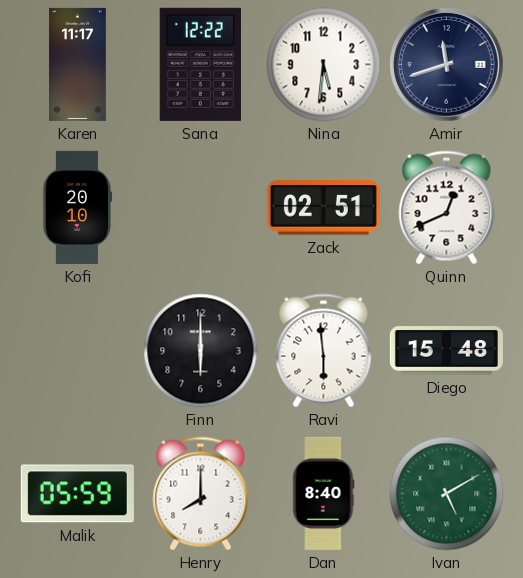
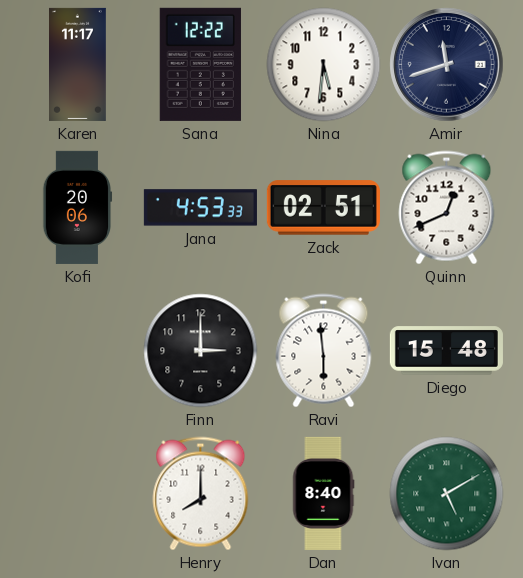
Kofi: 20:10 -> 20:06 (77, 207)
Jana: none -> 4:53 (200, 208)
Finn: 6:00 -> 3:00 (201, 351)
Malik: 05:59 -> none (77, 494)
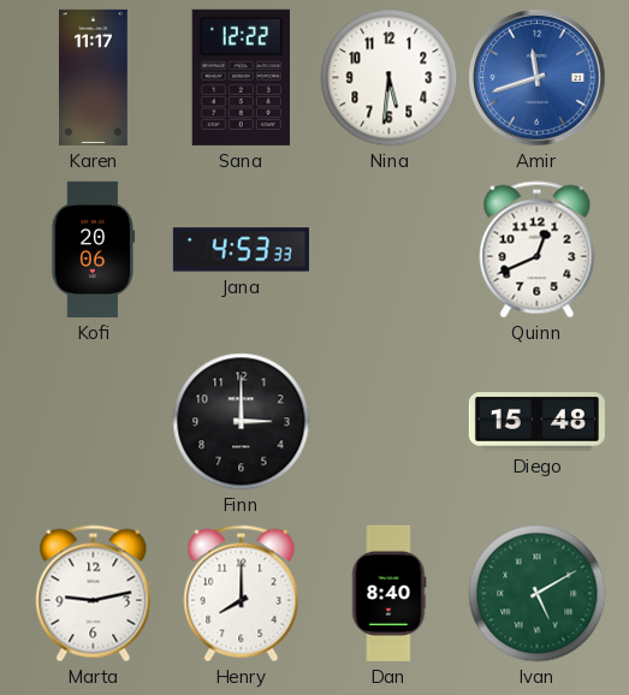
Amir dial: navy -> blue (538, 78)
Zack: 02:51 -> none (323, 208)
Ravi: 5:59 -> none (324, 351)
Marta: none -> 9:13 (94, 594)
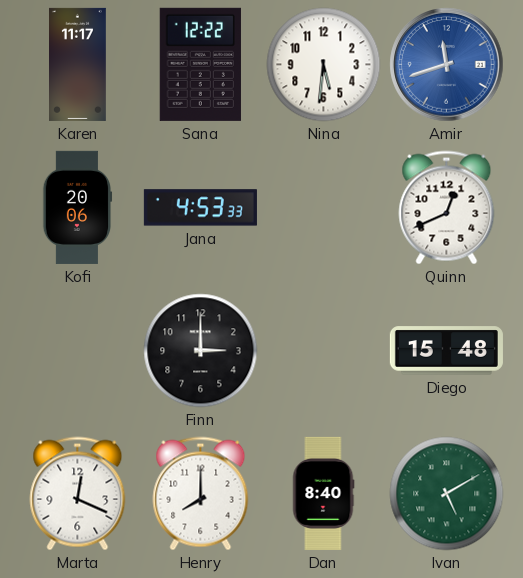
Marta: 9:13 -> 12:19 (78, 494)
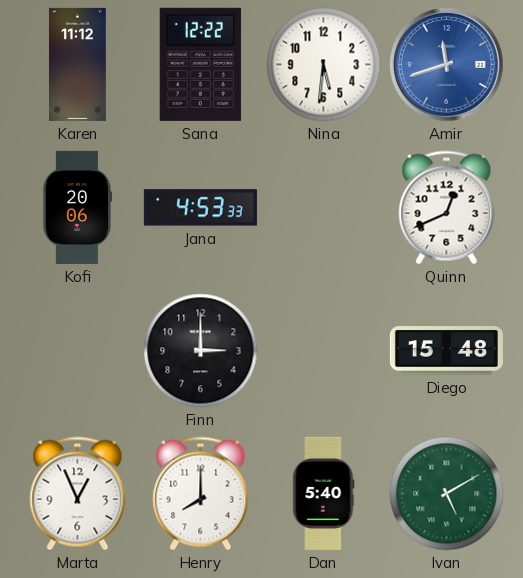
Karen: 11:17 -> 11:12 (78, 64)
Marta: 12:19 -> 12:56 (78, 494)
Dan: 8:40 -> 5:40 (323, 493)
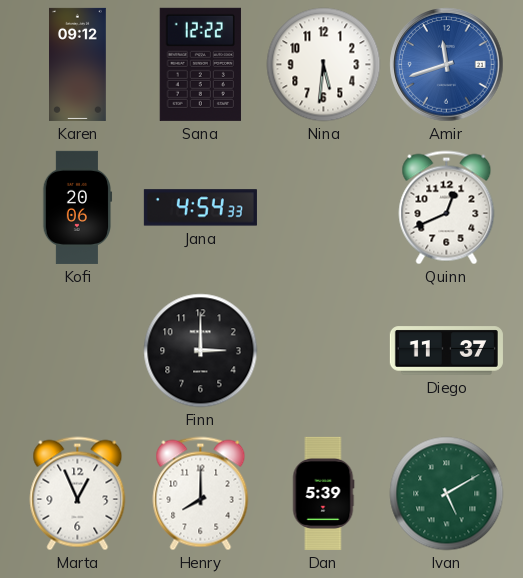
Karen: 11:12 -> 09:12 (78, 64)
Jana: 4:53 -> 4:54 (200, 208)
Diego: 15:48 -> 11:37 (446, 351)
Dan: 5:40 -> 5:39 (323, 493)
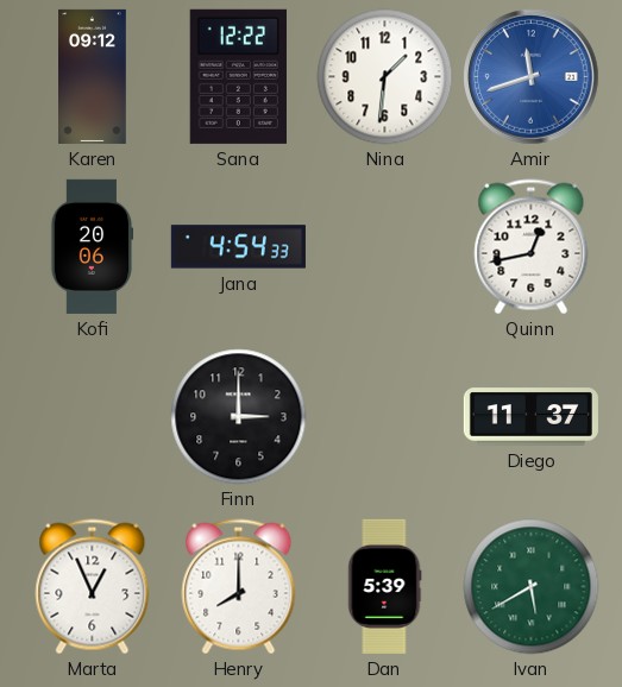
Nina: 5:31 -> 1:31 (385, 77)
Quinn: 12:41 -> 12:43 (532, 247)
Ivan: 5:10 -> 5:40 (532, 587)
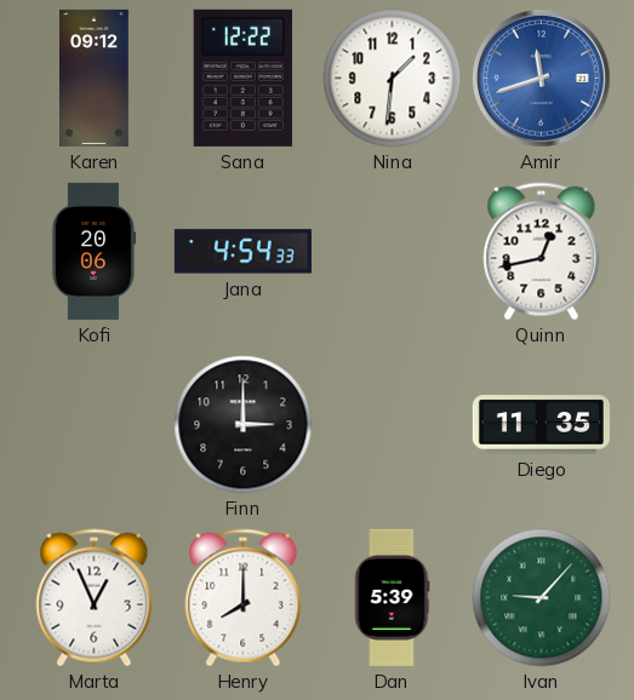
Diego: 11:37 -> 11:35 (541, 425)
Ivan: 5:40 -> 9:07 (542, 598)
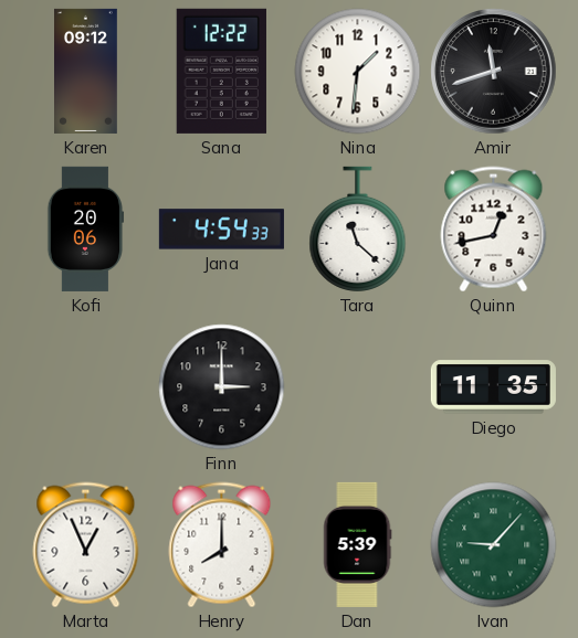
Amir dial: blue -> black (494, 72)
Tara: none -> 11:22 (358, 228)
